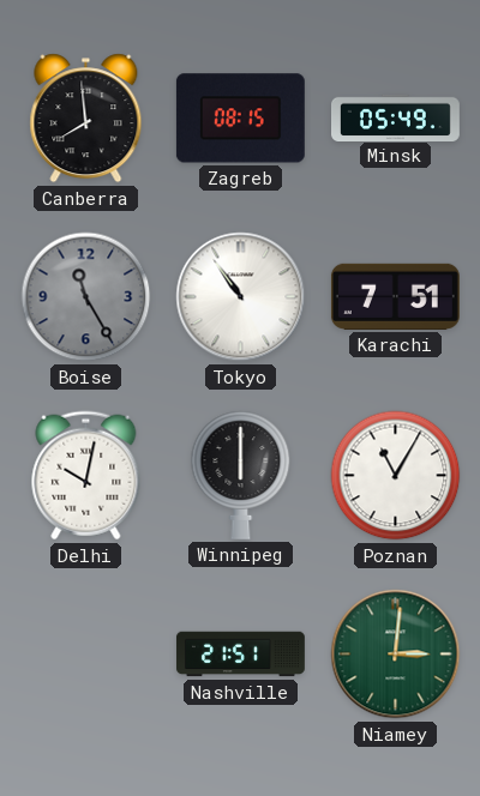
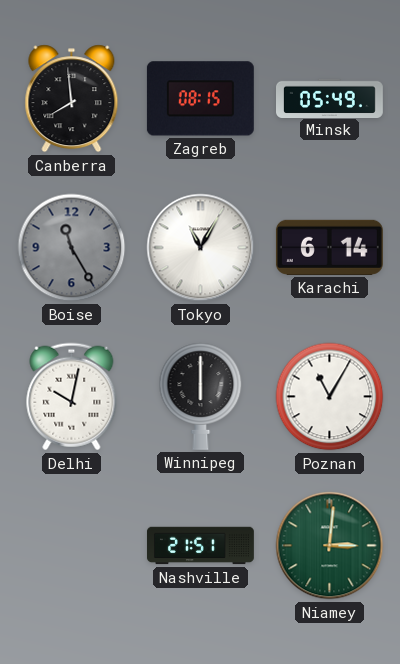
Tokyo: 10:54 -> 11:05 (201, 248)
Karachi: 7:51 -> 6:14 (329, 247)
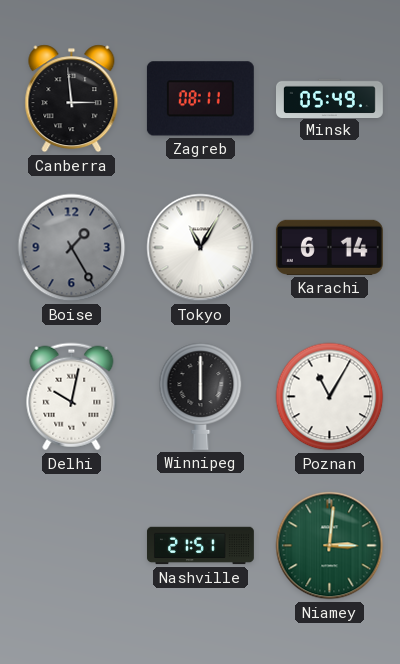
Canberra: 7:59 -> 2:59 (72, 99)
Zagreb: 08:15 -> 08:11 (200, 99)
Boise: 11:25 -> 1:25 (72, 248)
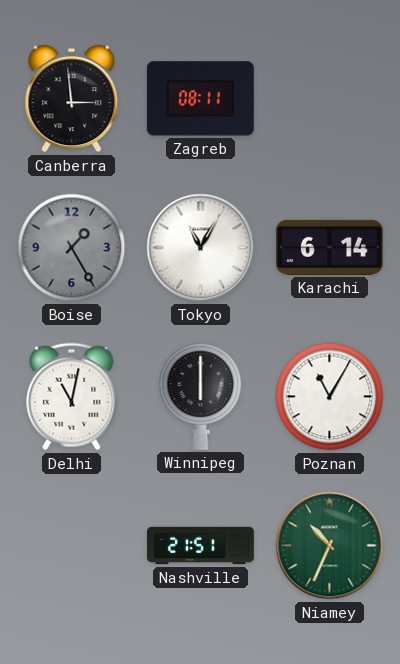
Minsk: 05:49 -> none (330, 98)
Delhi: 10:02 -> 11:02 (72, 397)
Niamey: 3:01 -> 10:34 (330, 546)
